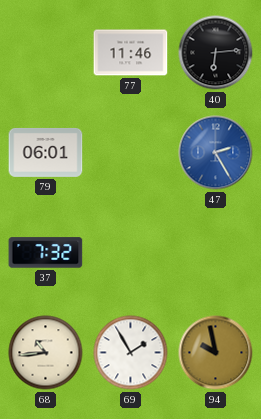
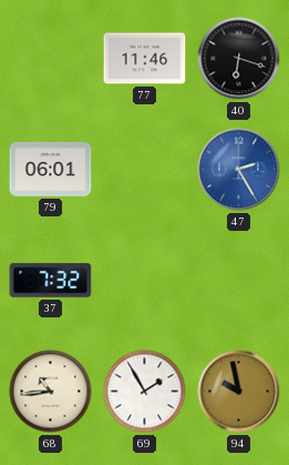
40: 6:14 -> 6:18 (239, 59)
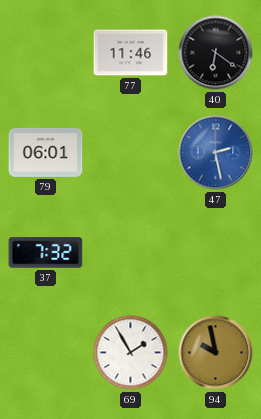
40: 6:18 -> 6:21 (216, 53)
47: 2:25 -> 2:28 (216, 153)
68: 10:44 -> none (51, 392)
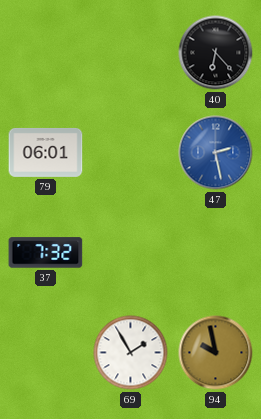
77: 11:46 -> none (131, 53)
40: 6:21 -> 6:23 (216, 53)
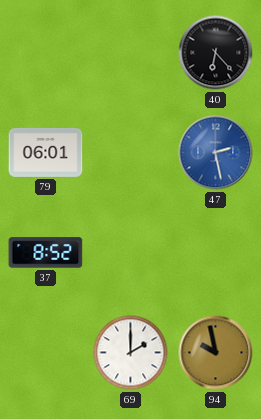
37: 7:32 -> 8:52 (46, 253)
69: 1:55 -> 2:00 (131, 353)
